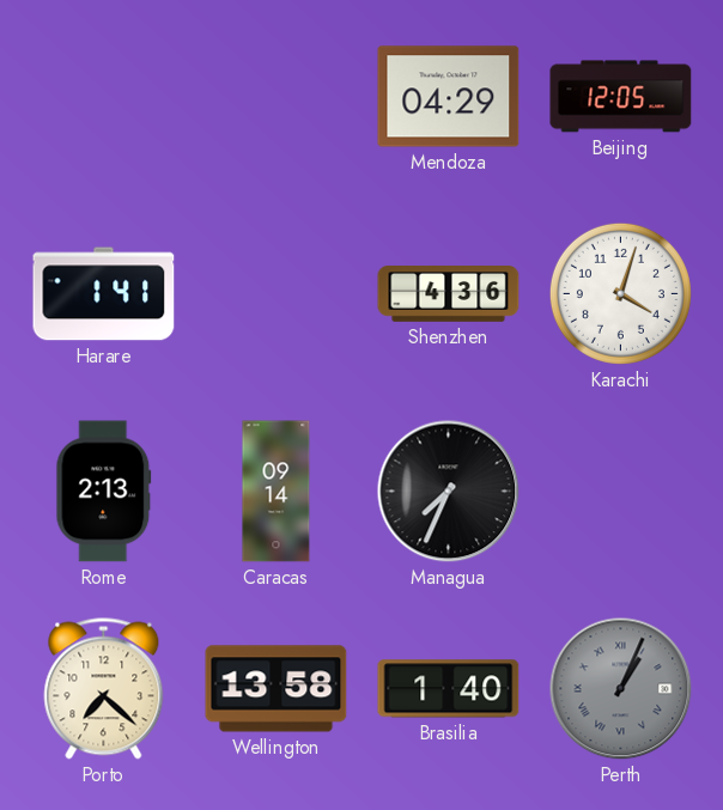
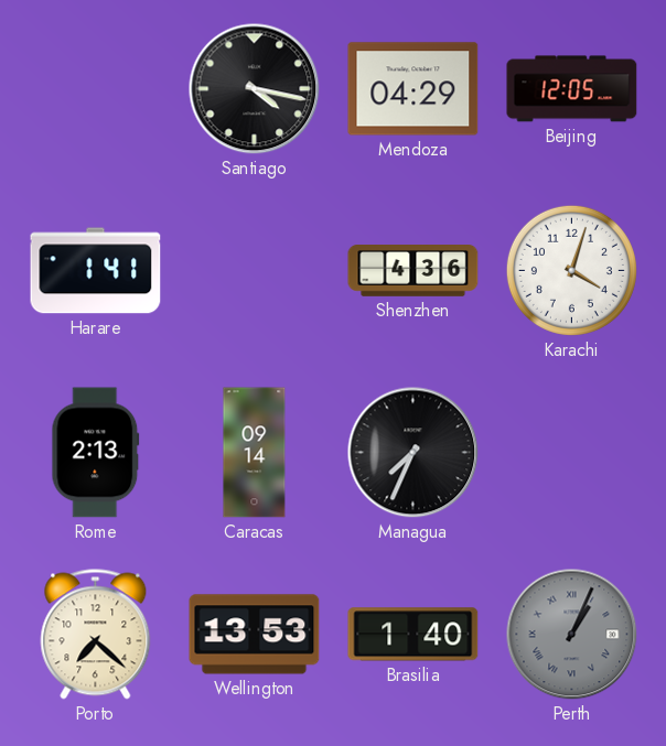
Santiago: none -> 4:17 (255, 89)
Wellington: 13:58 -> 13:53 (255, 635)
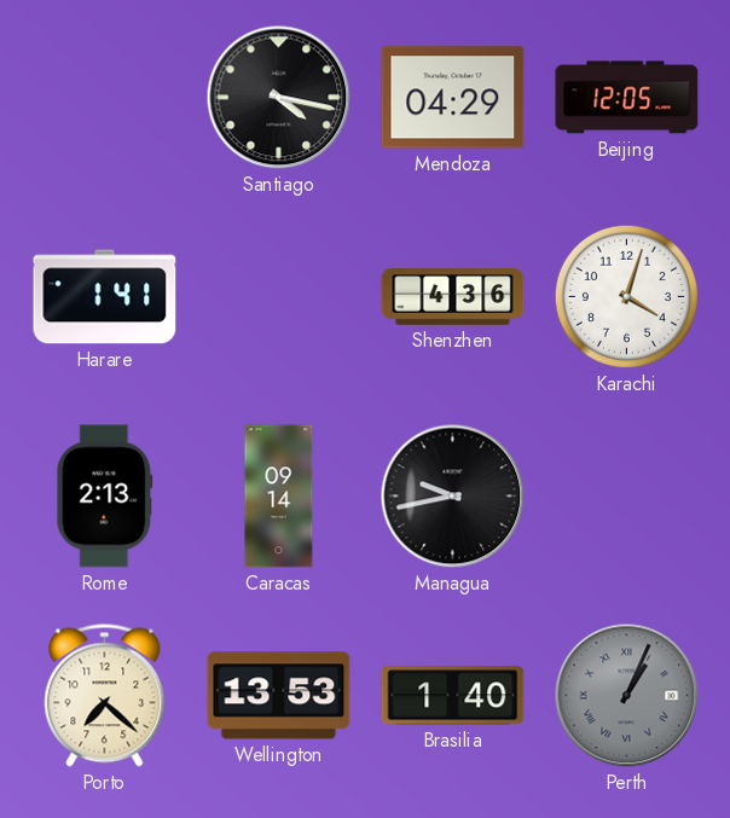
Managua: 7:34 -> 9:43 (453, 497)
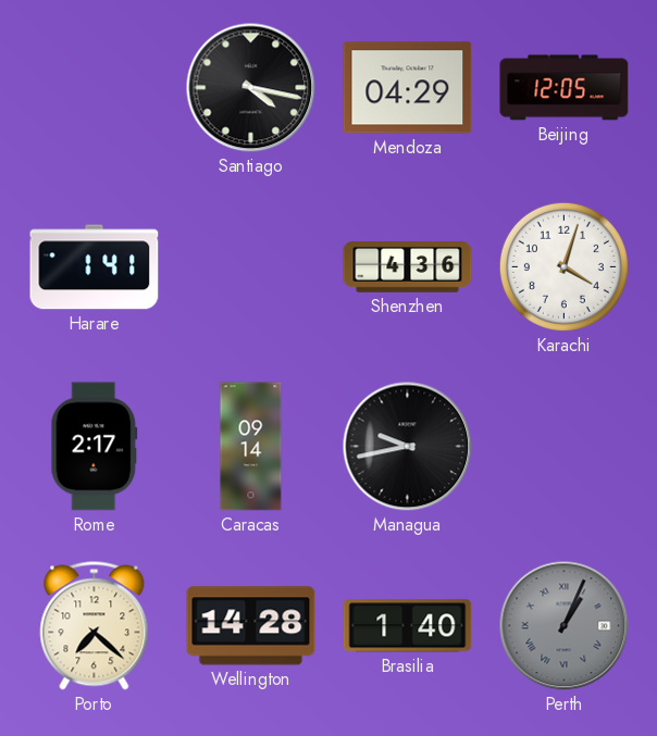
Rome: 2:13 -> 2:17 (95, 447)
Wellington: 13:53 -> 14:28 (251, 626)
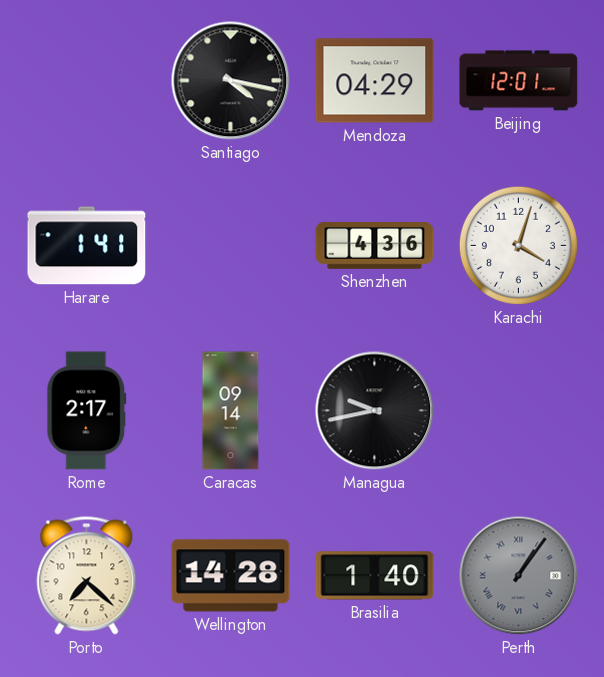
Beijing: 12:05 -> 12:01 (519, 81)
Perth: 1:04 -> 1:06 (519, 576)
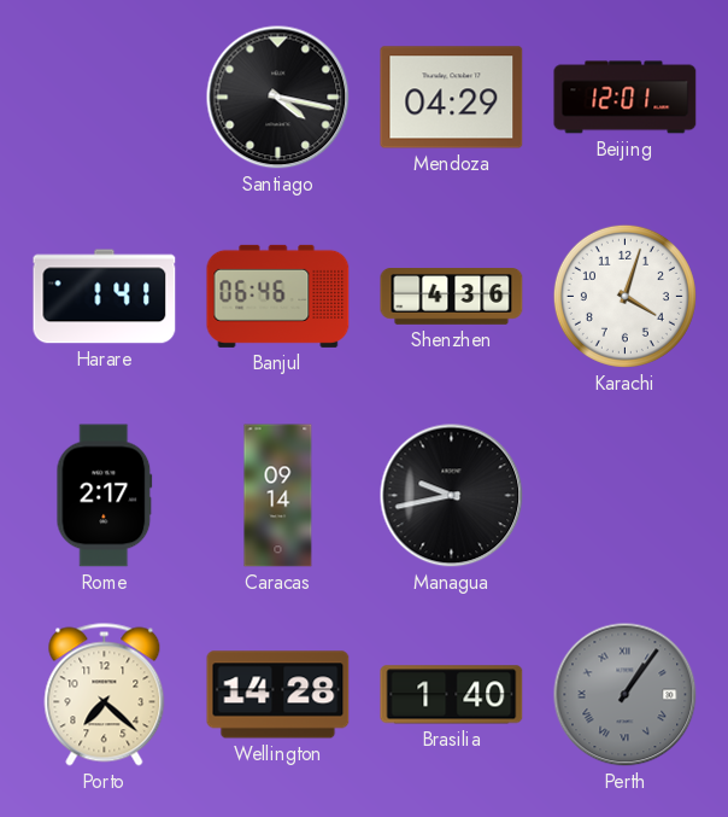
Banjul: none -> 06:46 (278, 296)
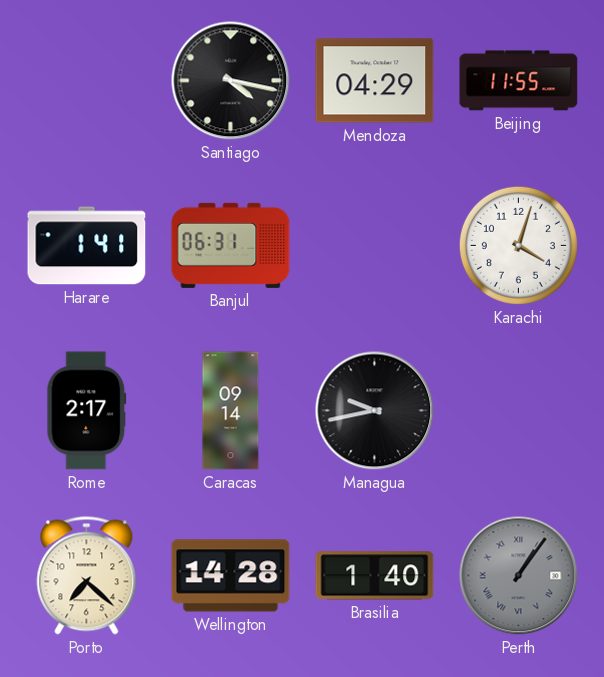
Beijing: 12:01 -> 11:55 (519, 81)
Banjul: 06:46 -> 06:31 (231, 245)
Shenzhen: 4:36 -> none (452, 297)
